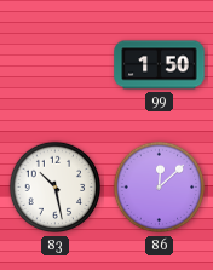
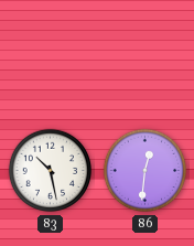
99: 1:50 -> none (160, 65)
86: 12:08 -> 12:31 (145, 171)
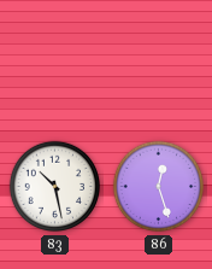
86: 12:31 -> 12:27 (159, 187)
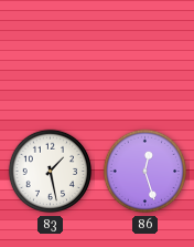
83: 10:28 -> 1:28 (51, 172)
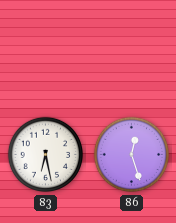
83: 1:28 -> 6:28 (46, 155)
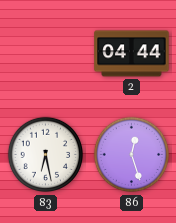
2: none -> 04:44 (132, 54)
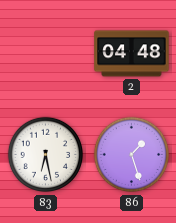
2: 04:44 -> 04:48 (132, 54)
86: 12:27 -> 1:27 (132, 155)
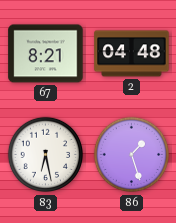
67: none -> 8:21 (46, 54)
